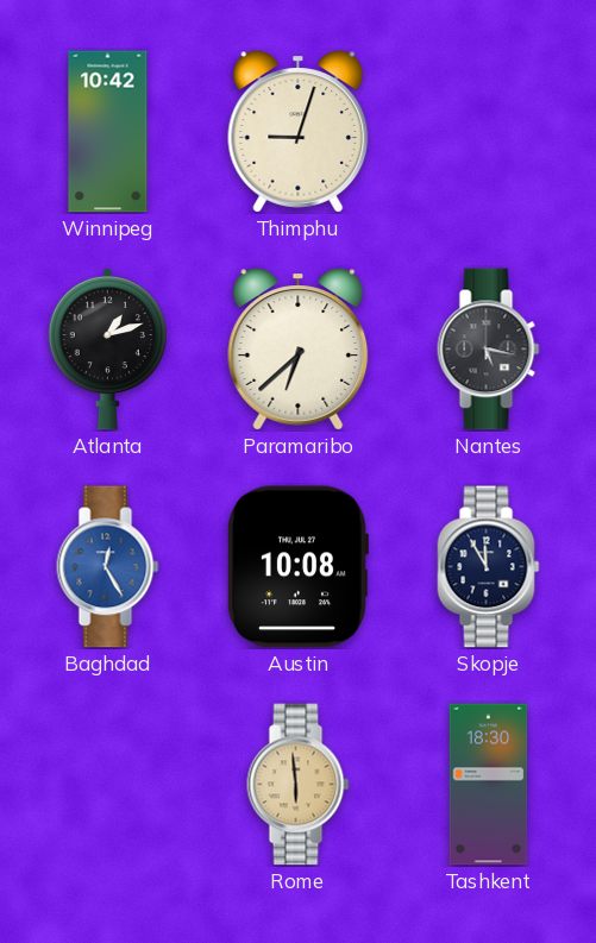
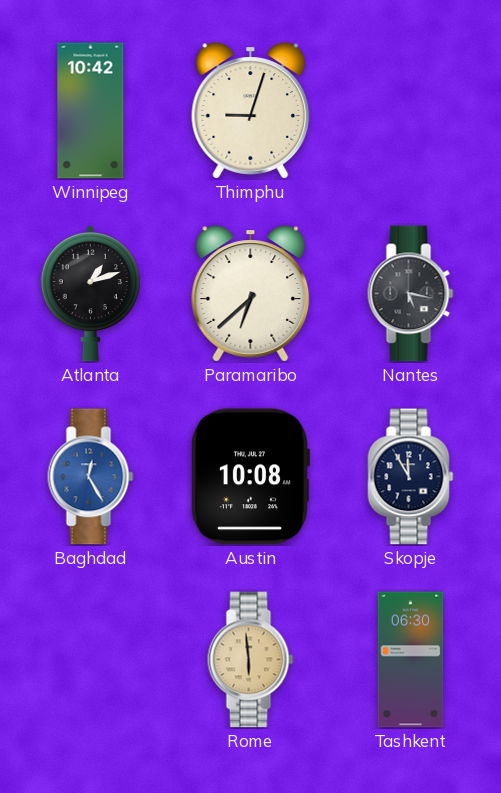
Tashkent: 18:30 -> 06:30 (411, 660)
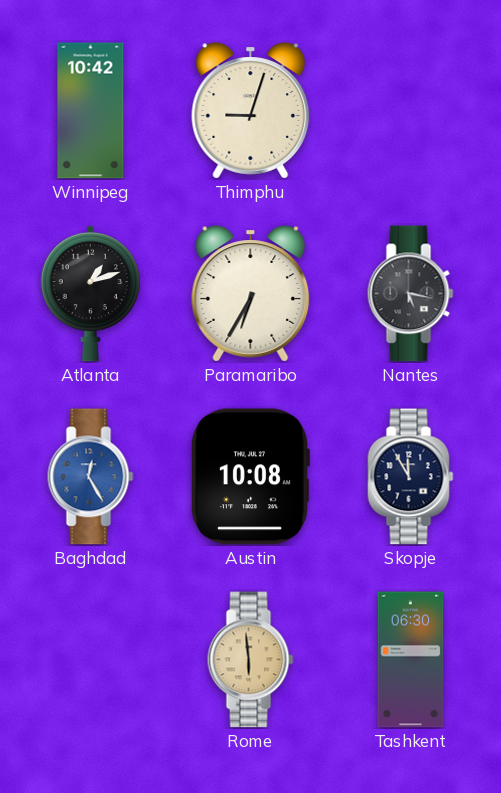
Paramaribo: 6:38 -> 6:35 (251, 294)
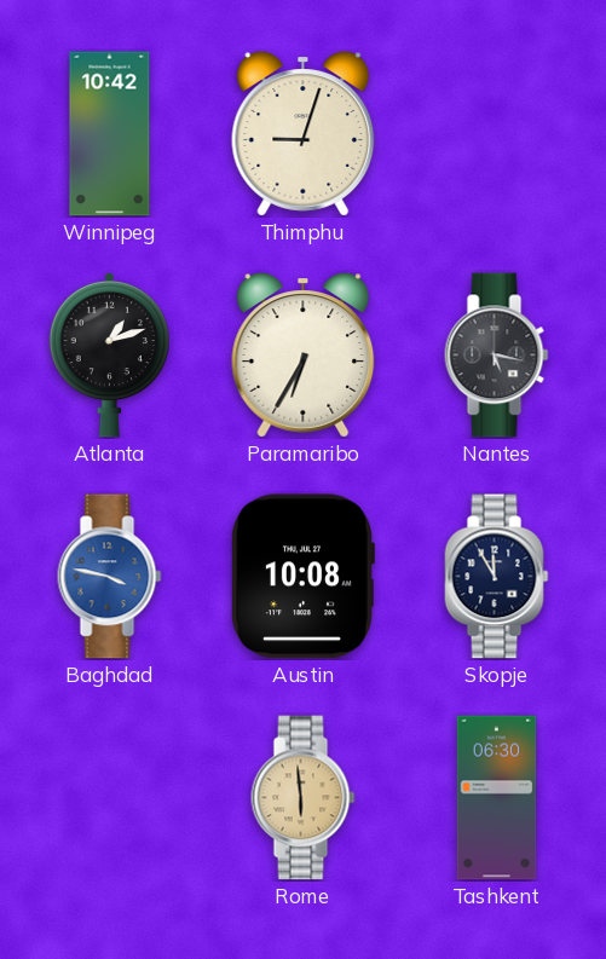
Baghdad: 12:25 -> 3:47 (110, 577)
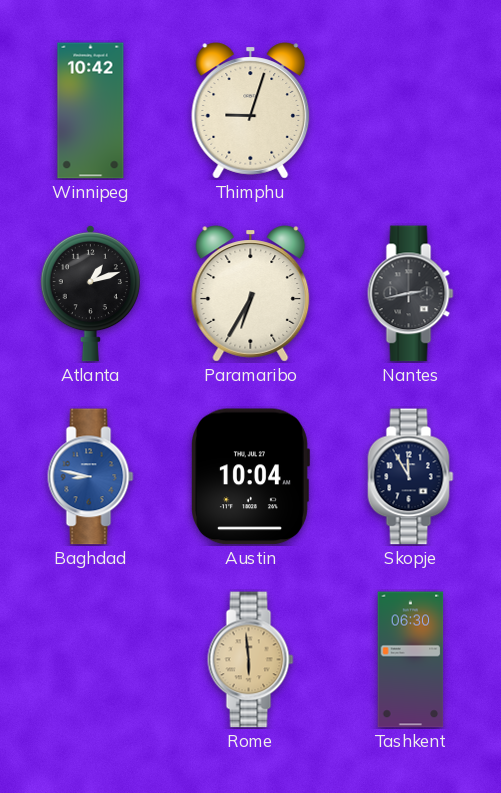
Nantes: 5:17 -> 2:43 (411, 294)
Baghdad: 3:47 -> 8:47 (91, 477)
Austin: 10:08 -> 10:04 (251, 477)
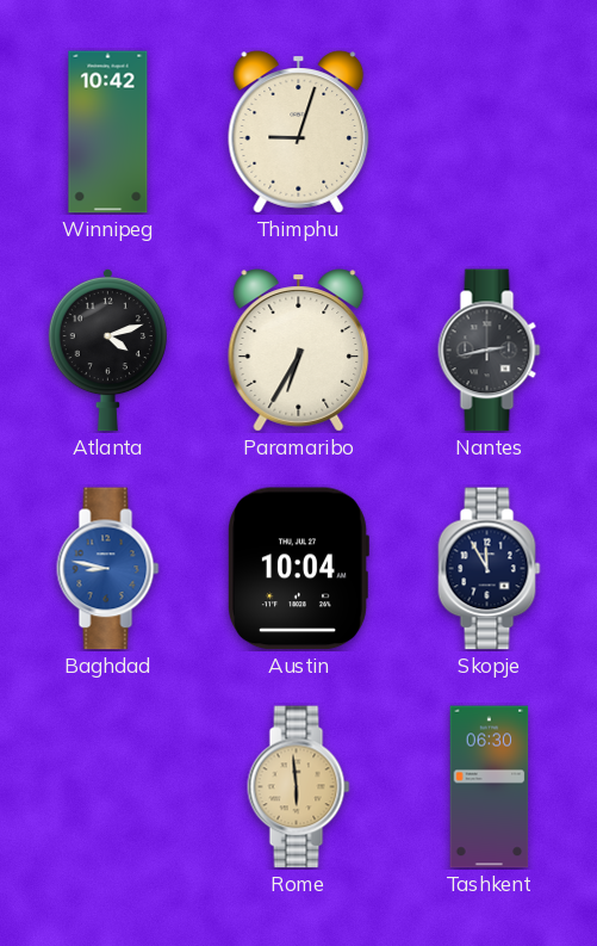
Atlanta: 1:12 -> 4:12 (107, 350)
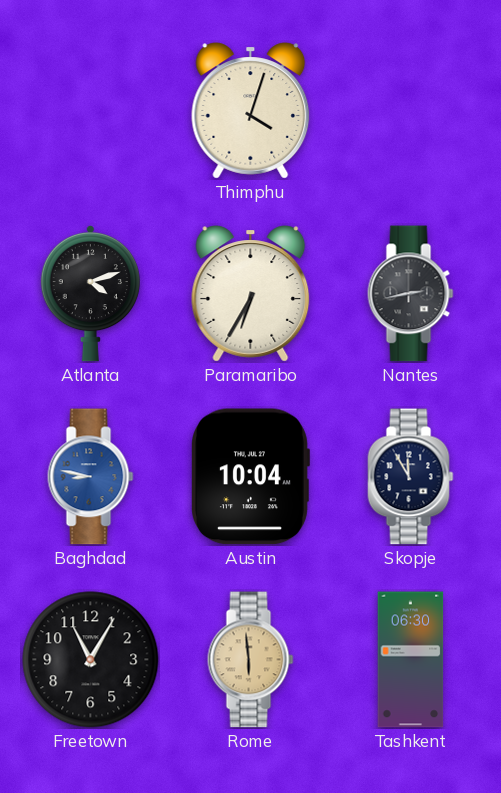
Winnipeg: 10:42 -> none (108, 132)
Thimphu: 9:03 -> 4:03 (251, 111)
Freetown: none -> 11:05 (91, 660)
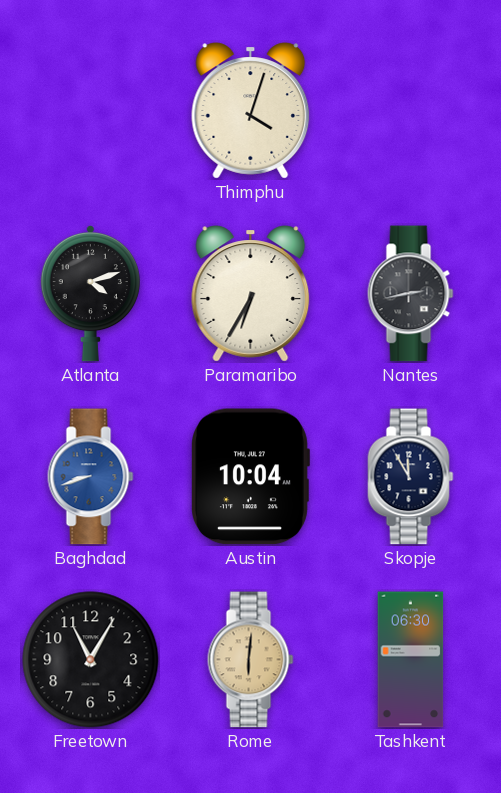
Baghdad: 8:47 -> 8:42 (91, 477)
Rome: 5:59 -> 6:01 (251, 660)
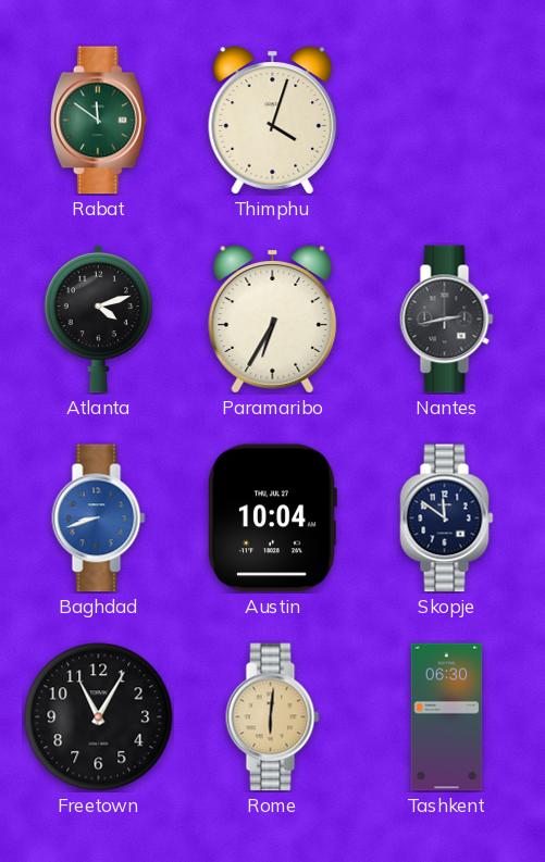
Rabat: none -> 11:51 (98, 121)
Skopje: 11:55 -> 11:51 (447, 519)
